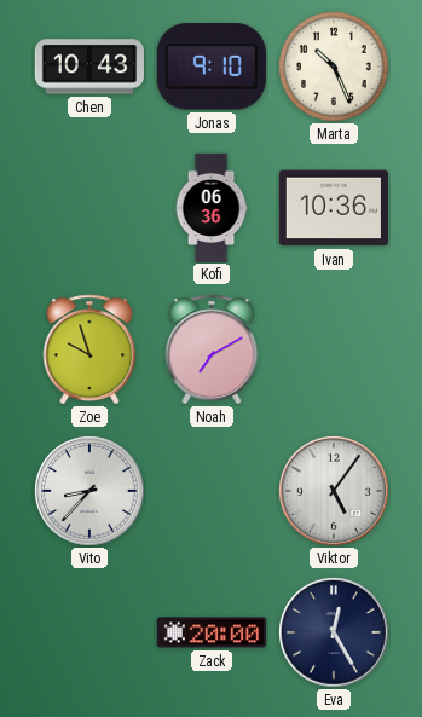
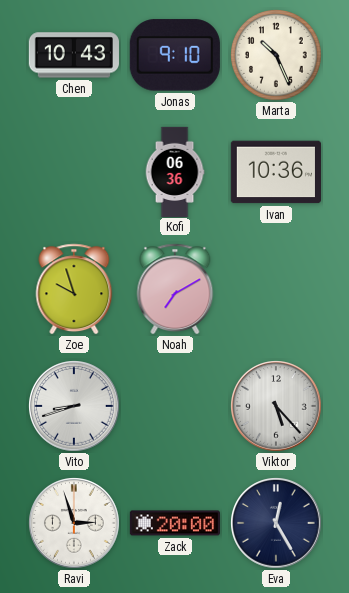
Vito: 8:37 -> 8:42 (75, 407)
Viktor: 5:06 -> 5:23 (277, 407)
Ravi: none -> 2:57 (75, 524)
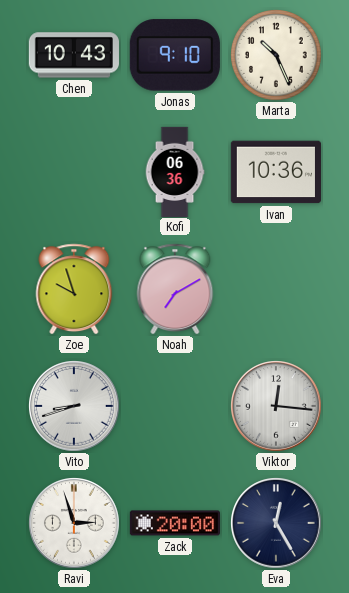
Viktor: 5:23 -> 12:16 (277, 407)
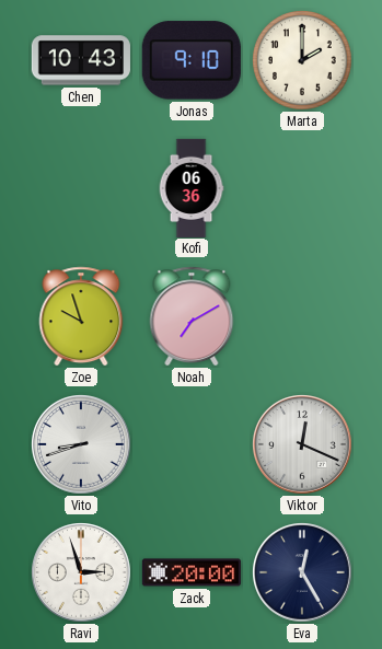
Marta: 10:26 -> 2:00 (302, 60)
Ivan: 10:36 -> none (276, 172)
Viktor: 12:16 -> 12:19 (303, 445)
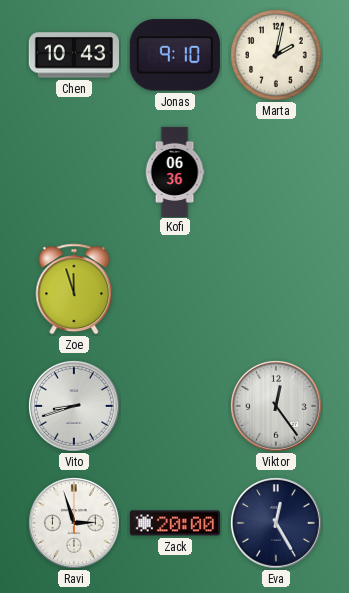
Marta: 2:00 -> 2:02 (276, 55)
Zoe: 9:57 -> 11:57 (74, 289)
Noah: 7:10 -> none (192, 316)
Viktor: 12:19 -> 12:24 (277, 407)
